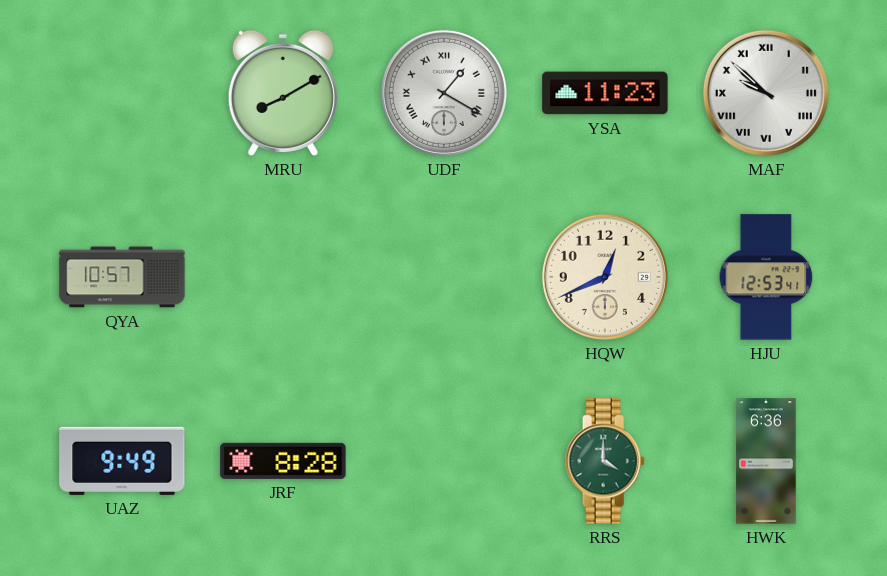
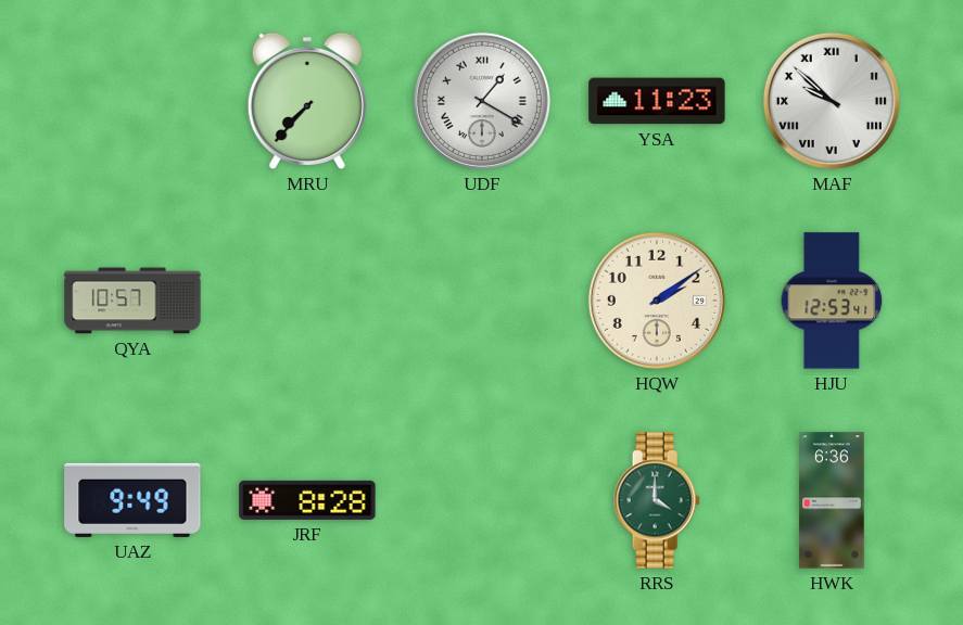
MRU: 8:10 -> 7:37 (307, 101)
HQW: 12:41 -> 2:09 (657, 301)
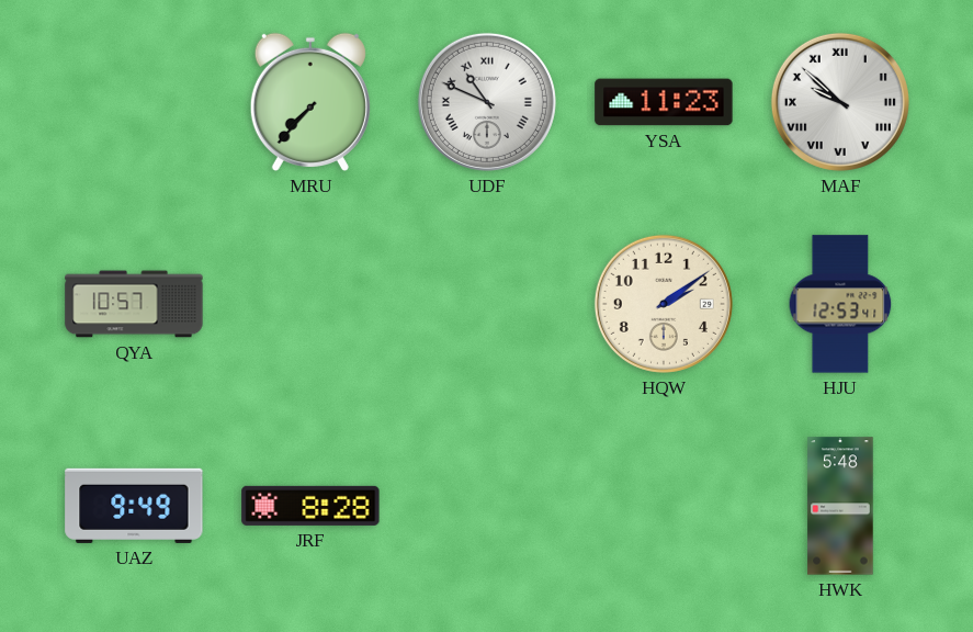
UDF: 1:20 -> 10:49 (487, 102)
RRS: 4:00 -> none (657, 500)
HWK: 6:36 -> 5:48 (840, 506)
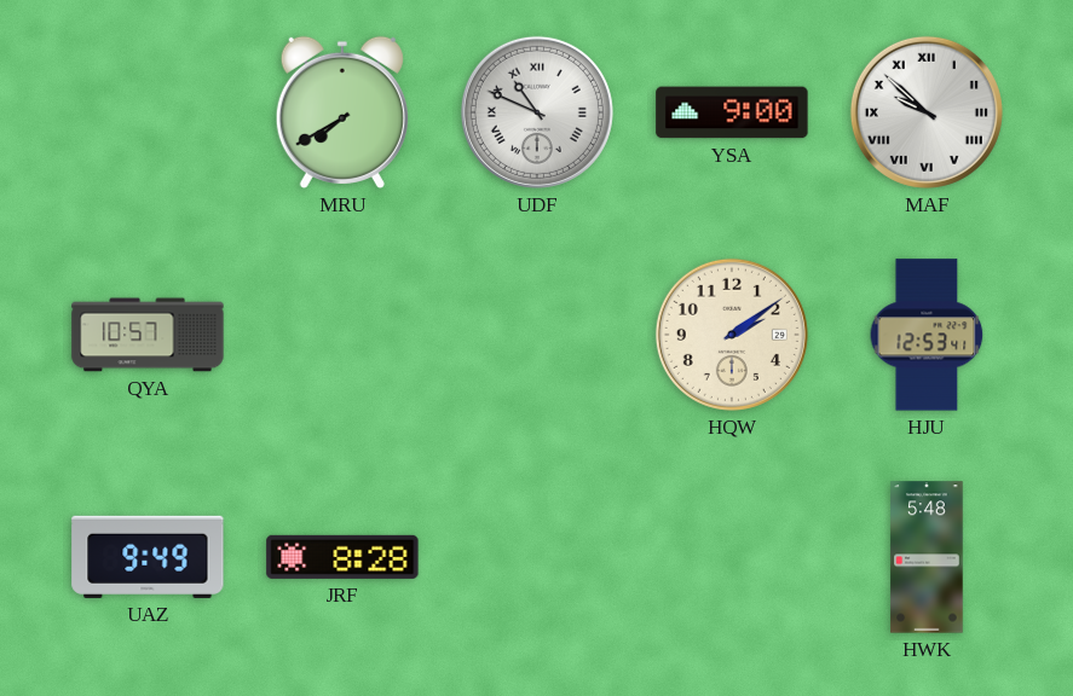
MRU: 7:37 -> 7:40 (342, 112)
YSA: 11:23 -> 9:00 (732, 112)
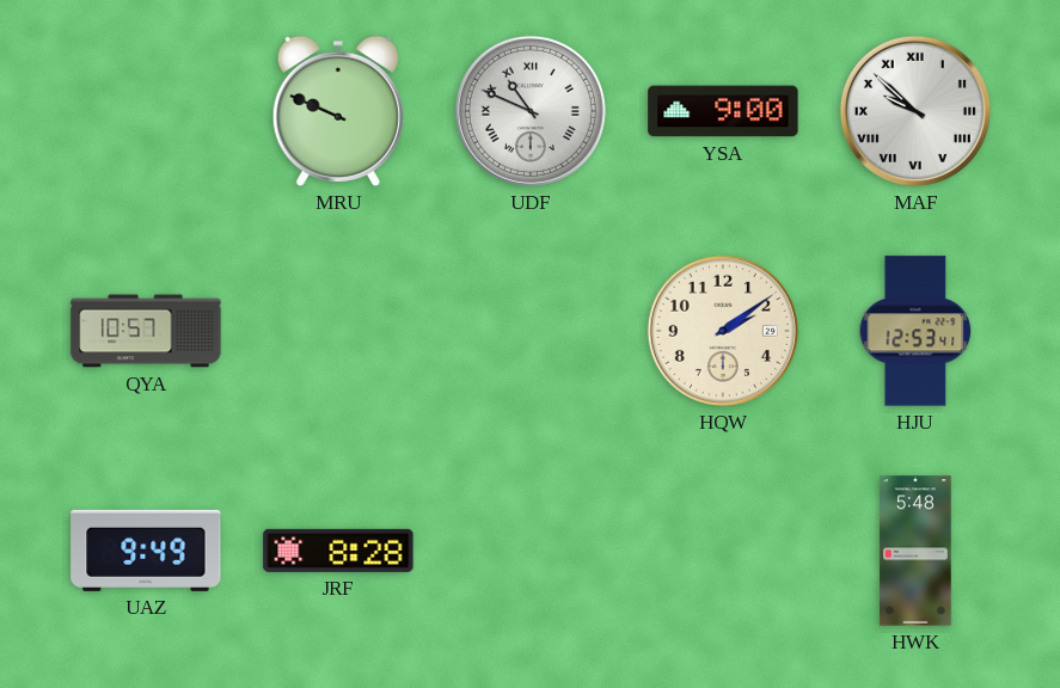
MRU: 7:40 -> 9:49 (338, 111)
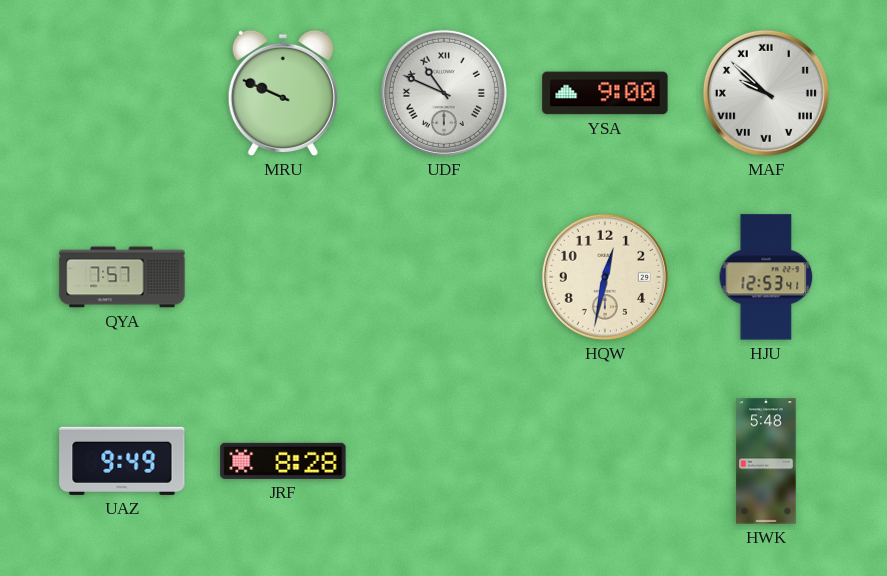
QYA: 10:57 -> 7:57 (122, 277)
HQW: 2:09 -> 12:32 (605, 277)
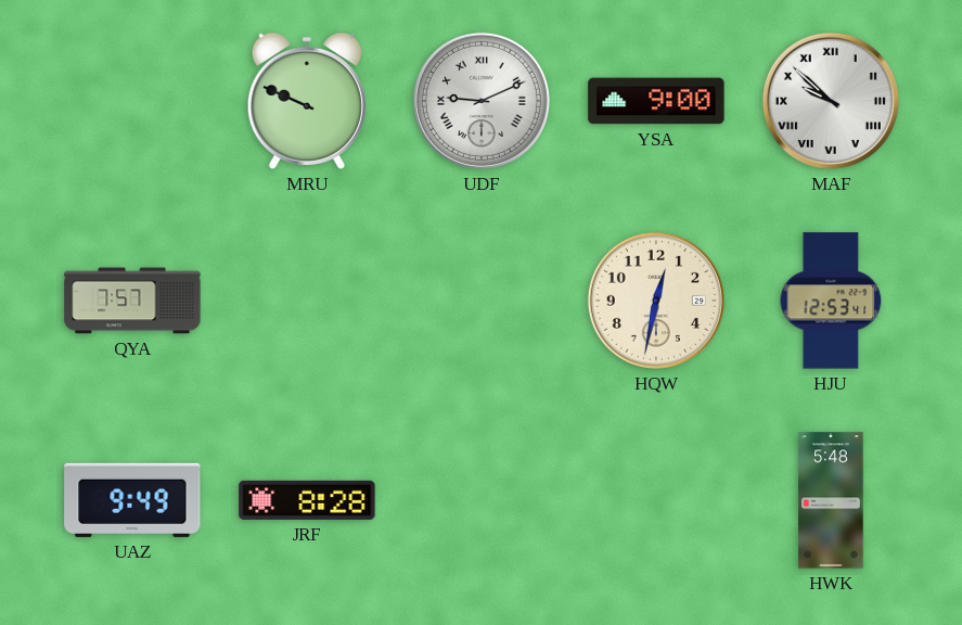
UDF: 10:49 -> 9:11 (482, 101)
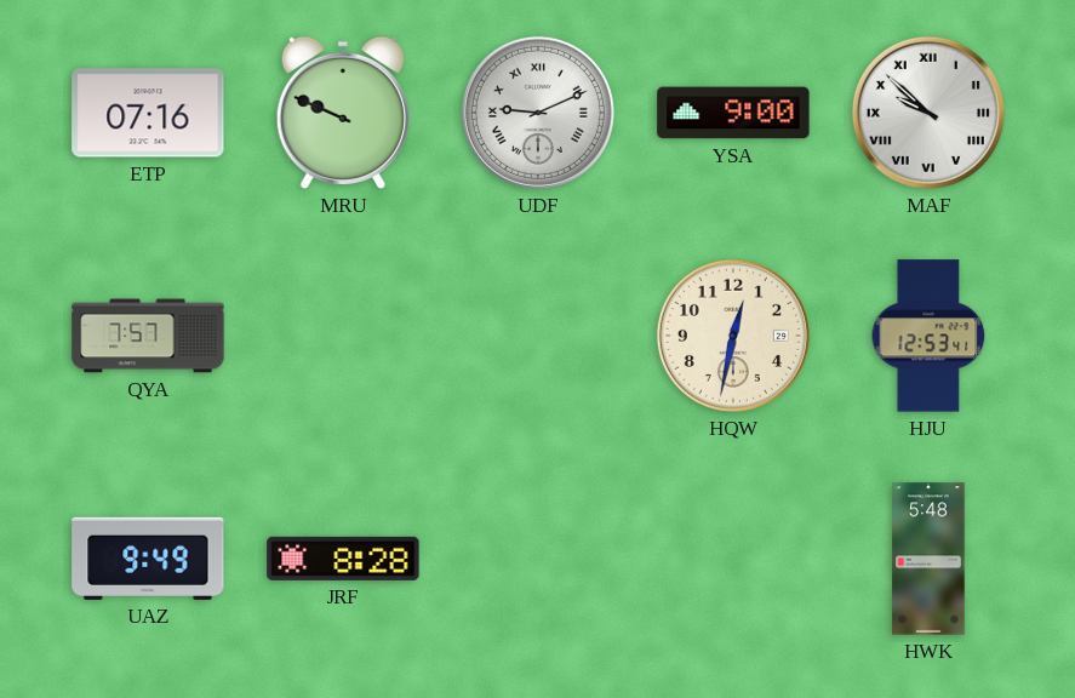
ETP: none -> 07:16 (148, 113)
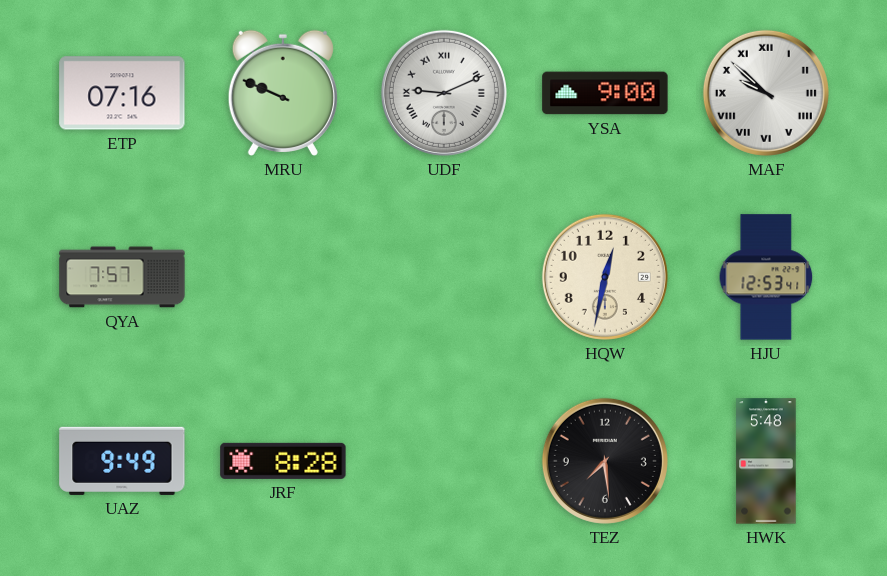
TEZ: none -> 7:29 (605, 461)
